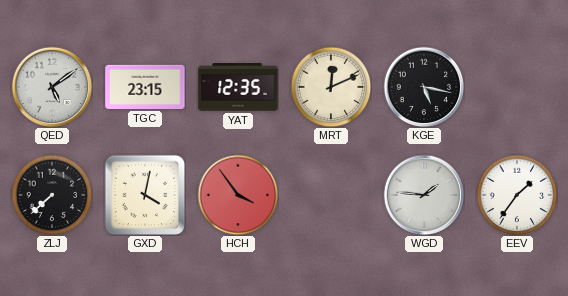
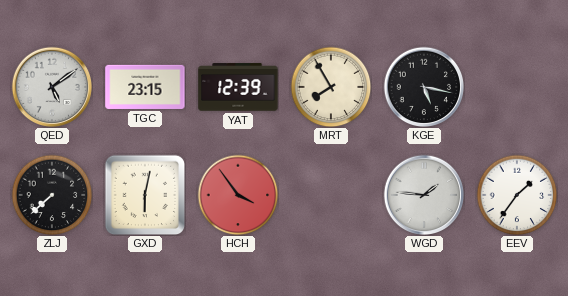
YAT: 12:35 -> 12:39 (238, 87)
MRT: 12:11 -> 7:55 (331, 87)
GXD: 4:02 -> 6:02 (145, 195)
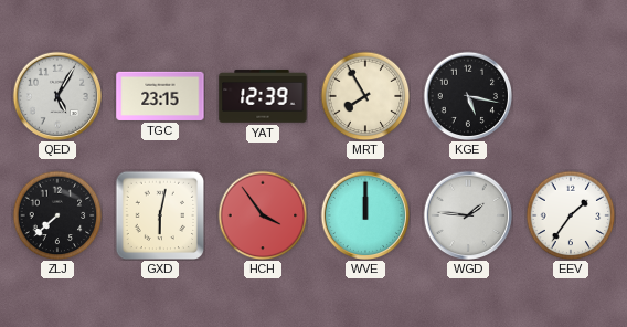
QED: 5:09 -> 5:05 (56, 95)
WVE: none -> 12:00 (364, 214)
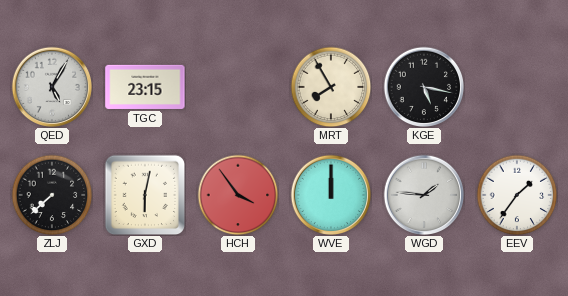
YAT: 12:39 -> none (263, 96)
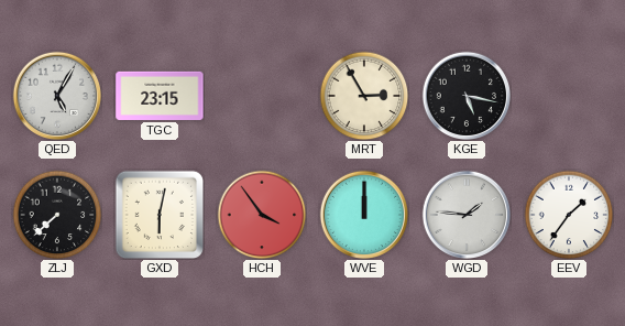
MRT: 7:55 -> 2:55 (364, 96)
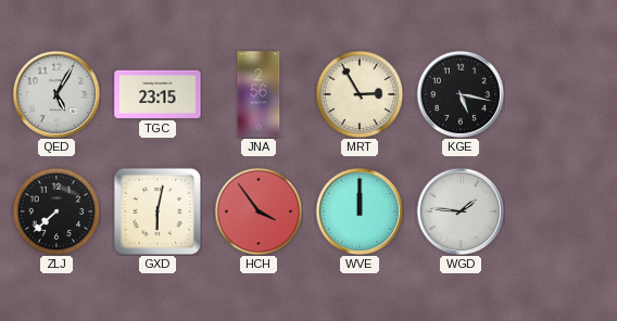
JNA: none -> 2:56 (259, 94)
EEV: 1:36 -> none (569, 215)
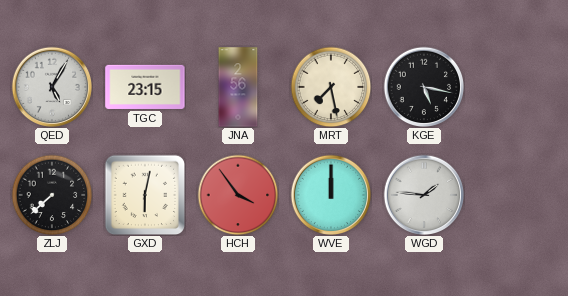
MRT: 2:55 -> 7:28 (331, 87)
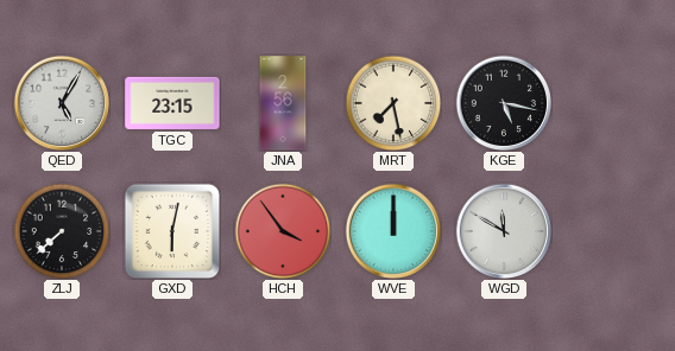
WGD: 1:46 -> 11:50 (503, 230)
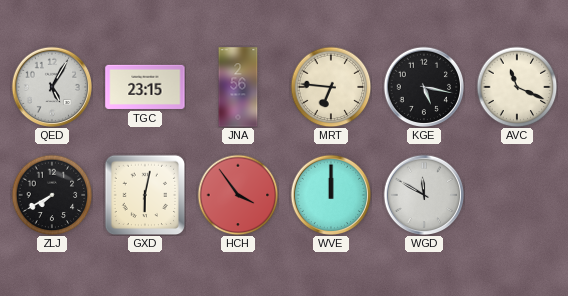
MRT: 7:28 -> 6:46 (331, 87)
AVC: none -> 11:19 (517, 87)
ZLJ: 7:38 -> 7:40 (52, 195)
